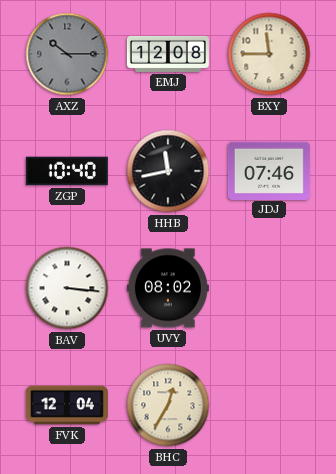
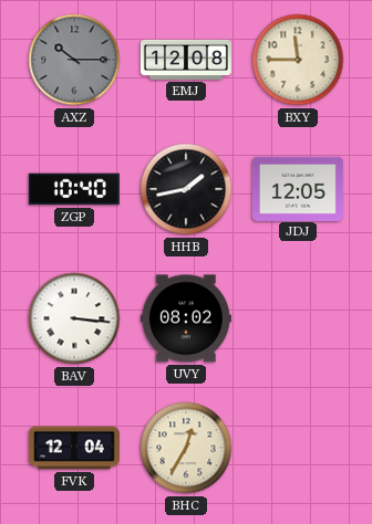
HHB: 11:43 -> 1:43 (186, 189)
JDJ: 07:46 -> 12:05 (298, 188)
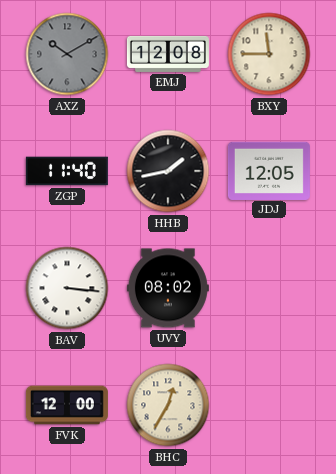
AXZ: 10:15 -> 10:10 (67, 54)
ZGP: 10:40 -> 11:40 (67, 171)
FVK: 12:04 -> 12:00 (67, 405)
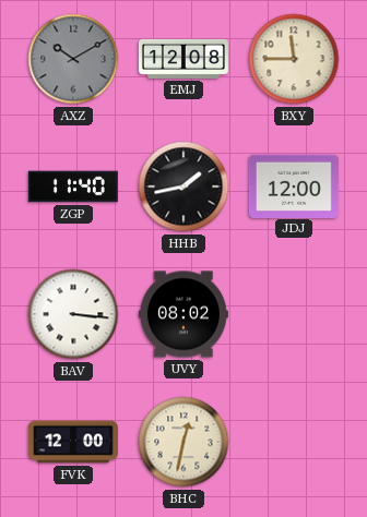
JDJ: 12:05 -> 12:00 (294, 185)
BHC: 12:35 -> 12:32 (183, 442)
